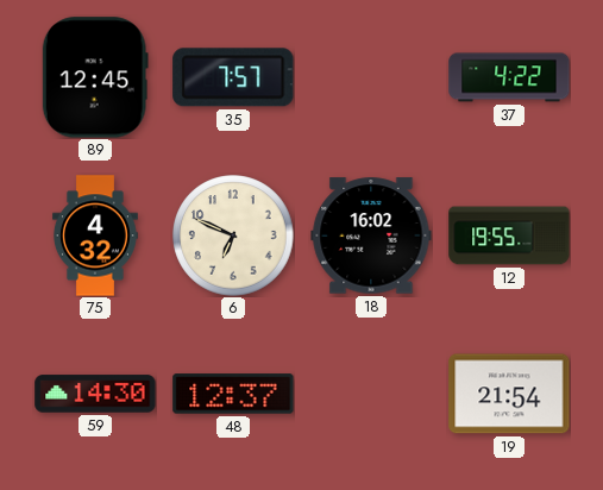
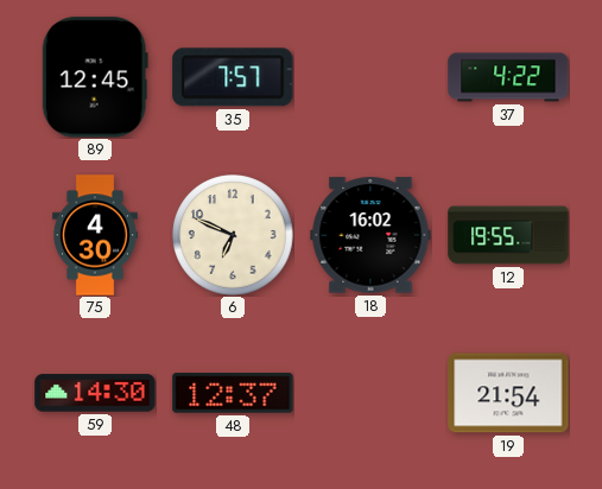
75: 4:32 -> 4:30 (95, 235)
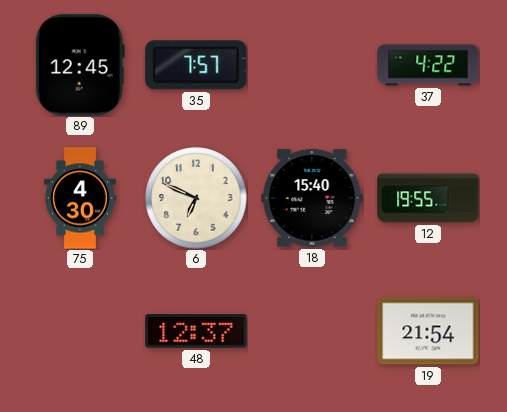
18: 16:02 -> 15:40 (312, 198)
59: 14:30 -> none (95, 393)
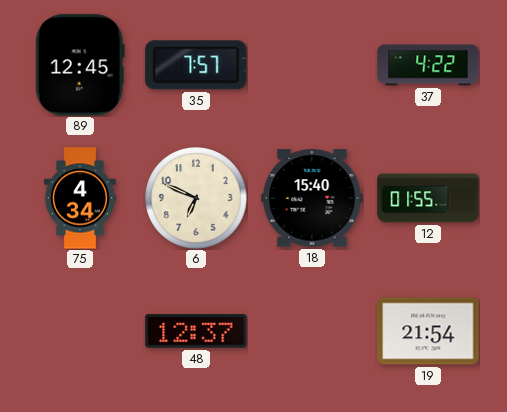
75: 4:30 -> 4:34 (80, 198)
12: 19:55 -> 01:55 (428, 198)
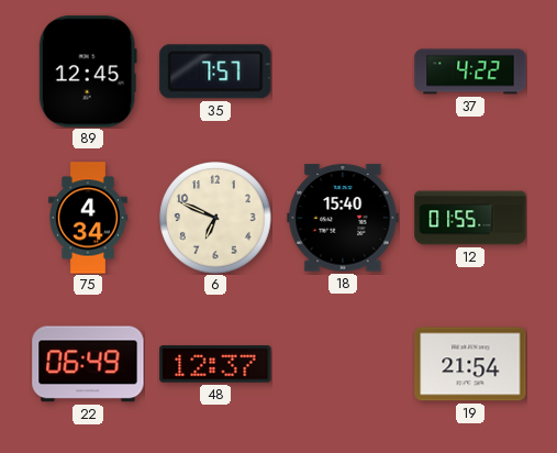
22: none -> 06:49 (88, 364)
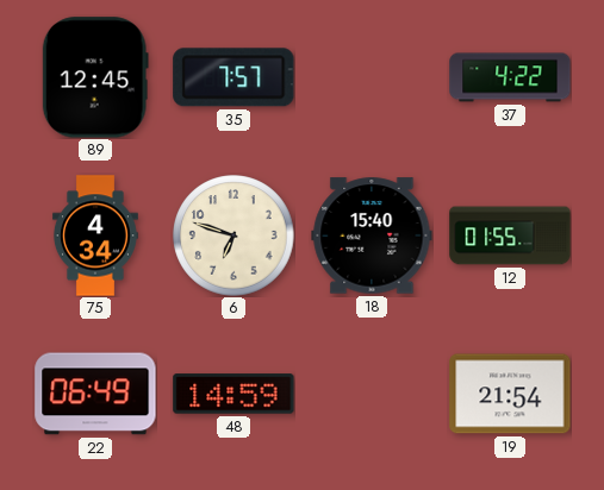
6: 6:49 -> 6:48 (233, 235)
48: 12:37 -> 14:59 (233, 394)
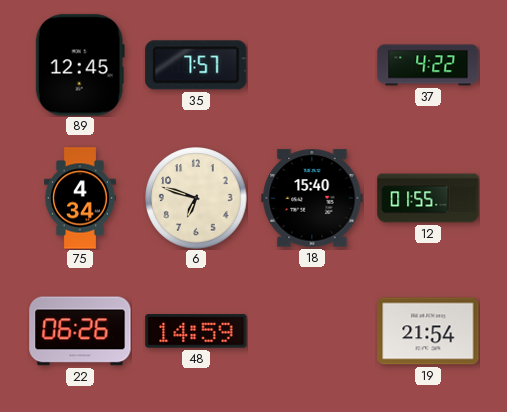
22: 06:49 -> 06:26 (80, 331)
